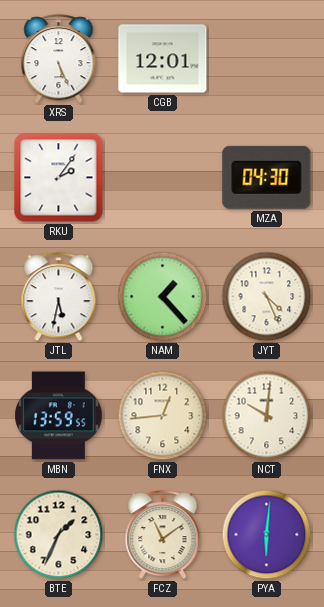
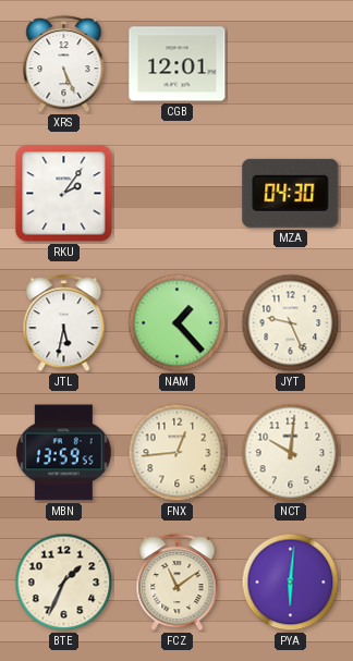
JYT: 4:26 -> 9:26 (291, 323)
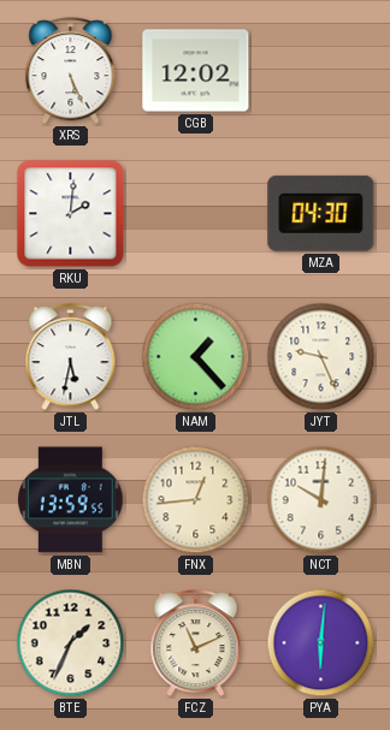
CGB: 12:01 -> 12:02 (196, 71)
RKU: 2:06 -> 2:01 (71, 214)
FCZ: 11:09 -> 11:11 (196, 643)
